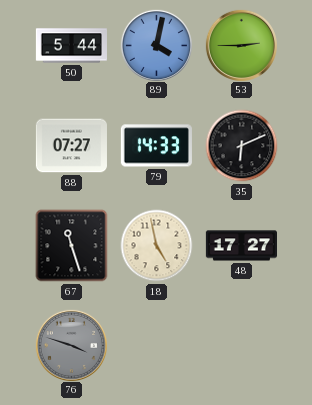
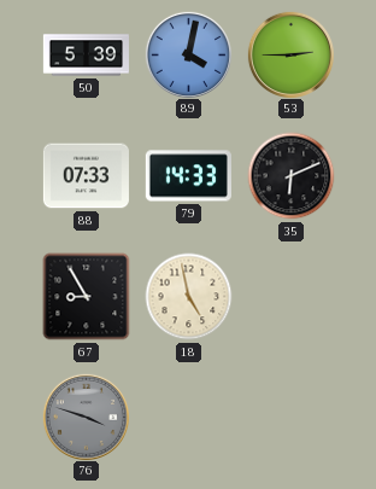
50: 5:44 -> 5:39 (86, 56)
88: 07:27 -> 07:33 (86, 176)
67: 11:27 -> 8:55 (87, 297)
48: 17:27 -> none (241, 246)
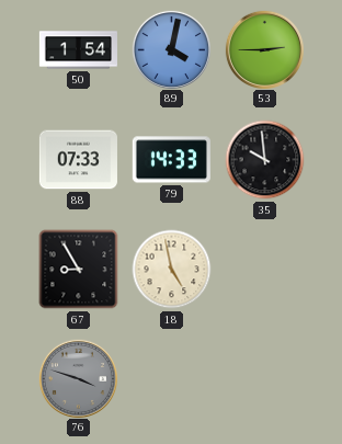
50: 5:39 -> 1:54 (78, 50)
35: 6:11 -> 9:59 (265, 160)
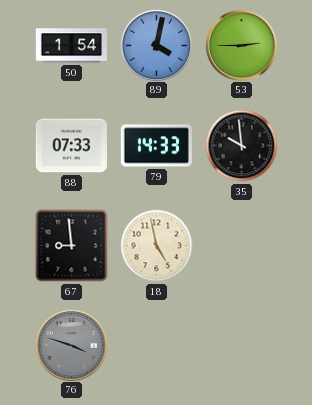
67: 8:55 -> 8:59 (72, 246)
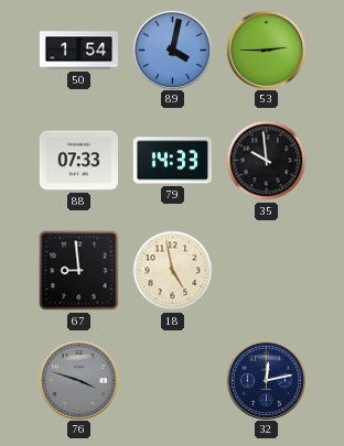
32: none -> 12:13 (266, 380)
